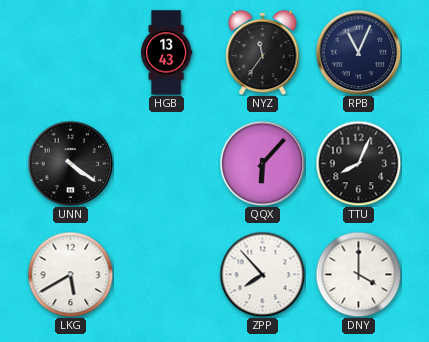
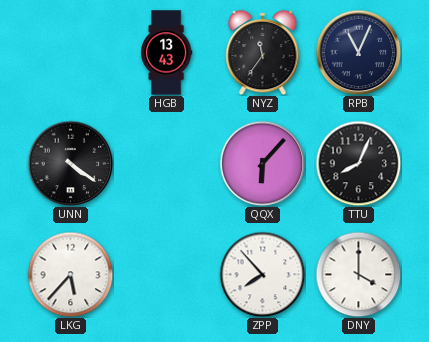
LKG: 5:40 -> 5:37 (70, 274)
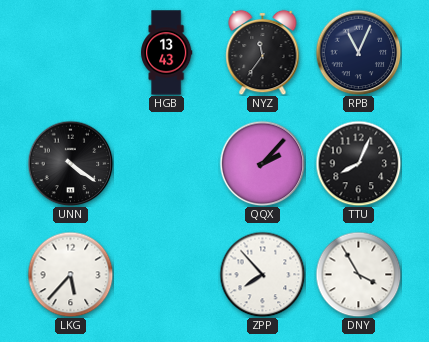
QQX: 6:07 -> 2:07 (262, 163)
DNY: 4:00 -> 3:55 (358, 274)
